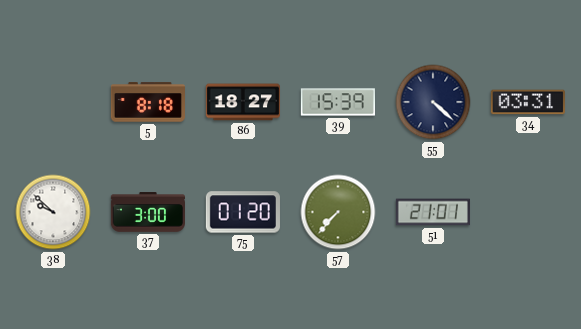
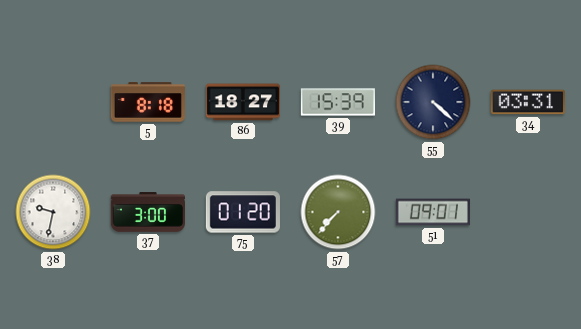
38: 9:52 -> 9:32 (53, 212)
51: 21:01 -> 09:01 (433, 212)
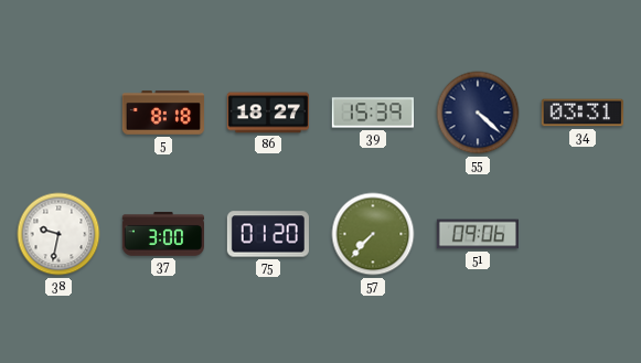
51: 09:01 -> 09:06 (478, 234)
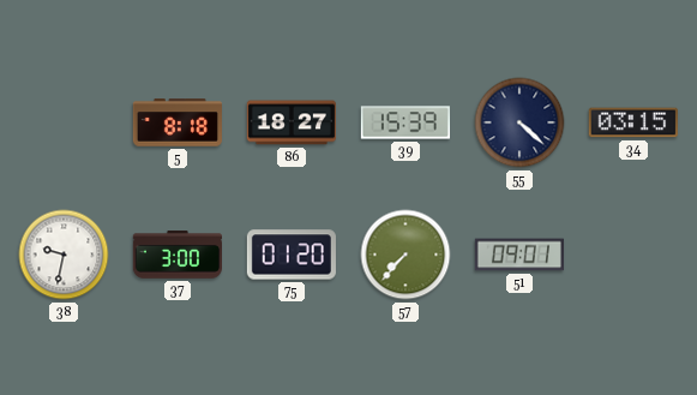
34: 03:31 -> 03:15 (633, 122)
51: 09:06 -> 09:01 (519, 255)
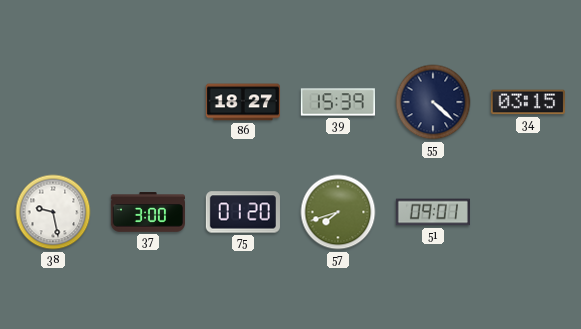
5: 8:18 -> none (178, 122)
38: 9:32 -> 9:28 (53, 212)
57: 7:37 -> 7:42 (338, 212)
